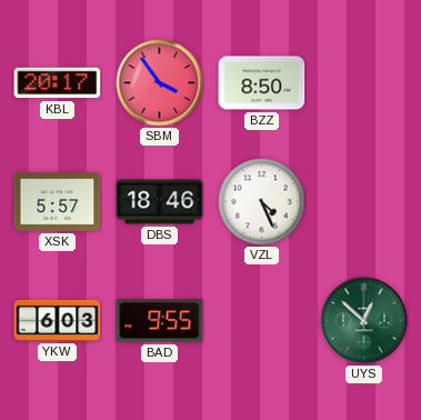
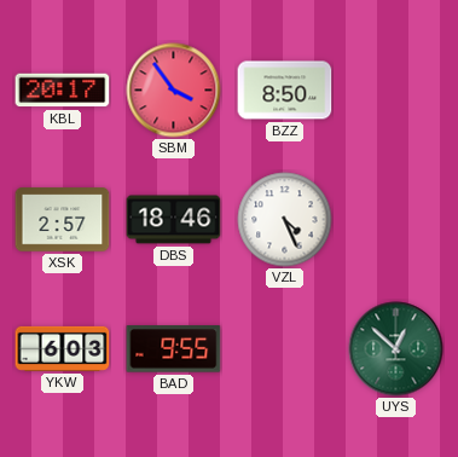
XSK: 5:57 -> 2:57 (63, 220)
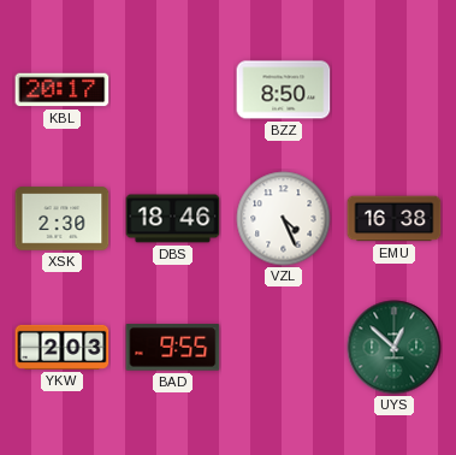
SBM: 3:54 -> none (174, 91)
XSK: 2:57 -> 2:30 (63, 219)
EMU: none -> 16:38 (395, 219)
YKW: 6:03 -> 2:03 (63, 347)
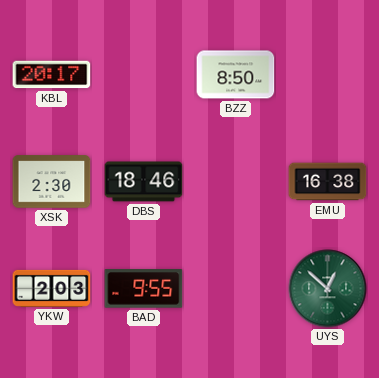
VZL: 4:26 -> none (284, 219)
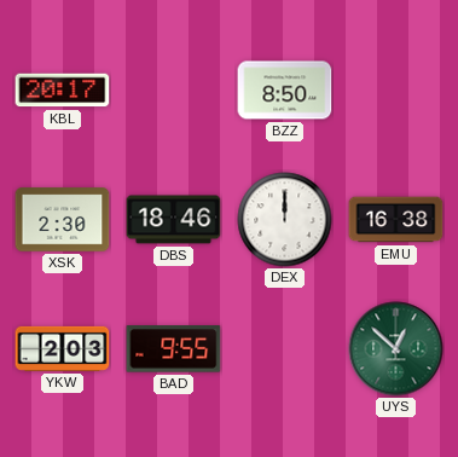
DEX: none -> 12:00 (285, 220)
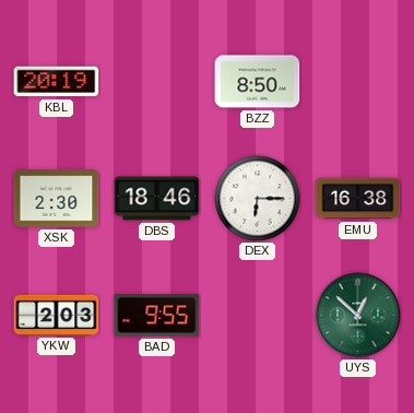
KBL: 20:17 -> 20:19 (57, 82)
DEX: 12:00 -> 6:15 (258, 199)
